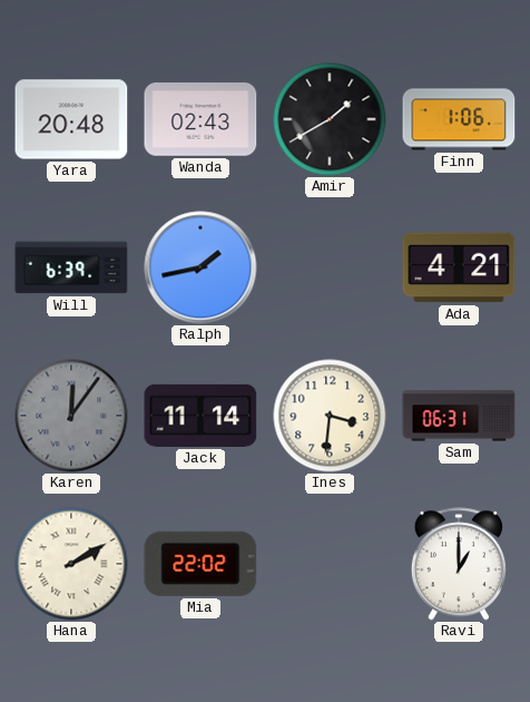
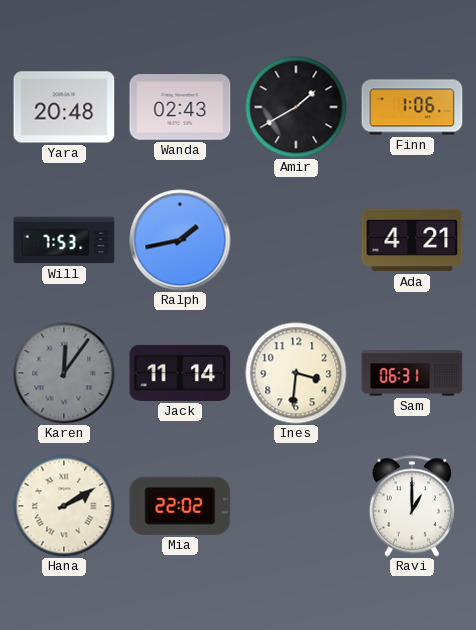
Will: 6:39 -> 7:53 (64, 240)
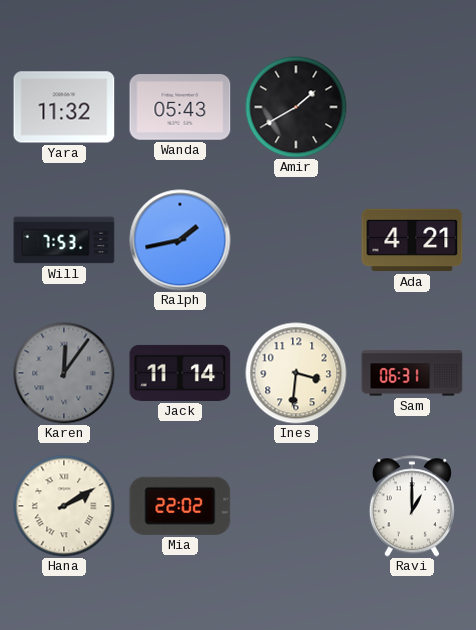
Yara: 20:48 -> 11:32 (64, 107)
Wanda: 02:43 -> 05:43 (180, 107)
Finn: 1:06 -> none (412, 107)
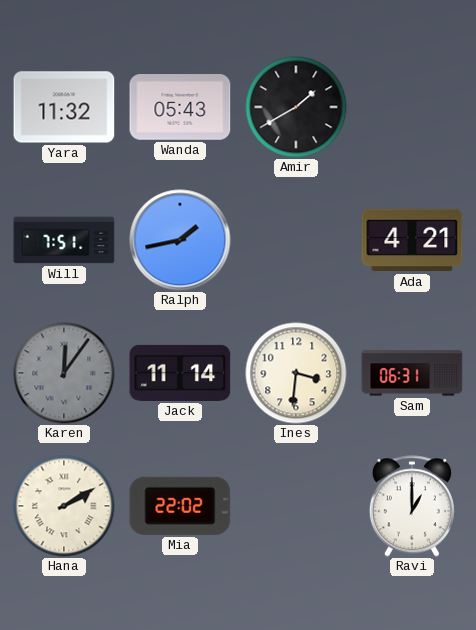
Will: 7:53 -> 7:51 (64, 240)
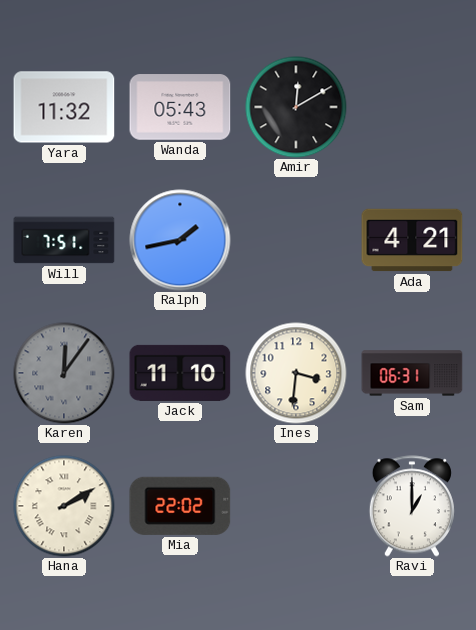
Amir: 1:40 -> 12:10 (296, 107)
Jack: 11:14 -> 11:10 (180, 373)
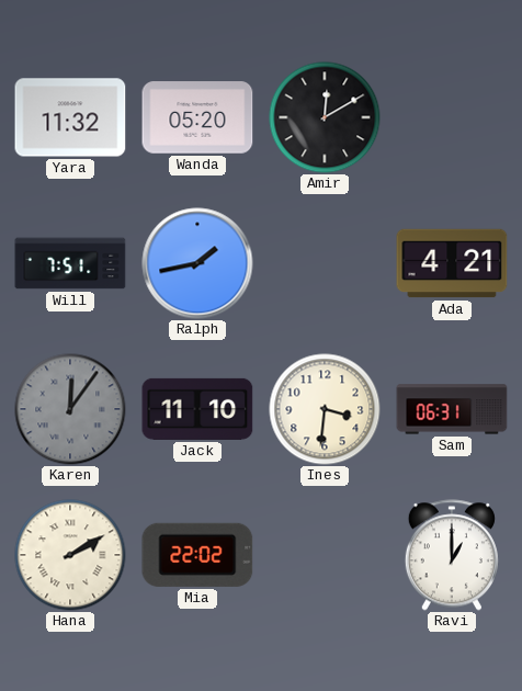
Wanda: 05:43 -> 05:20 (197, 117)
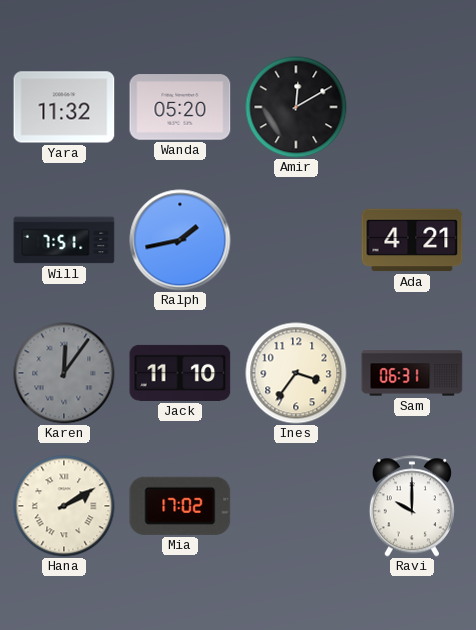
Ines: 3:31 -> 3:36 (296, 373)
Mia: 22:02 -> 17:02 (180, 506)
Ravi: 1:00 -> 10:00 (412, 506)
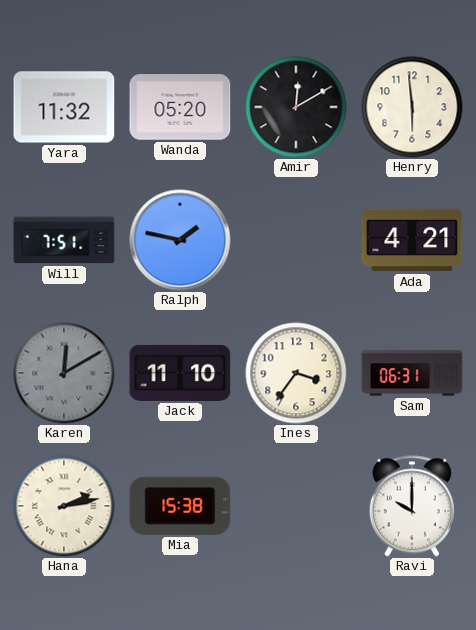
Henry: none -> 5:59 (412, 107)
Ralph: 1:43 -> 1:47 (180, 240)
Karen: 12:06 -> 12:10 (64, 373)
Hana: 2:10 -> 2:13 (64, 506)
Mia: 17:02 -> 15:38 (180, 506)
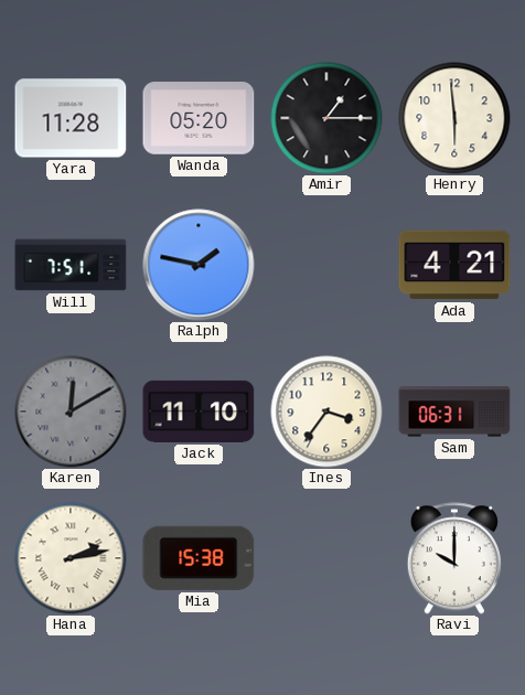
Yara: 11:32 -> 11:28 (71, 118)
Amir: 12:10 -> 1:15 (326, 118)
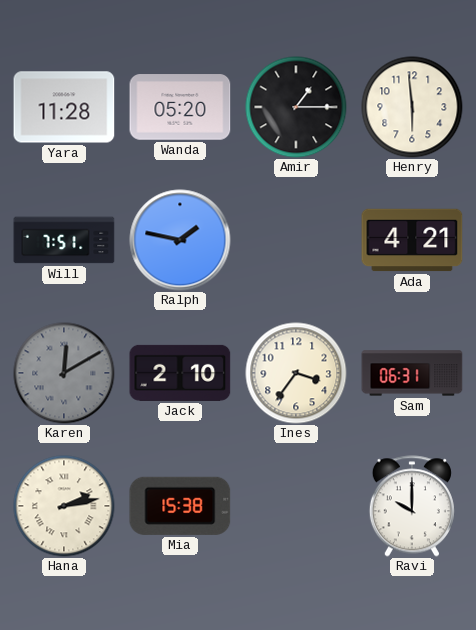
Jack: 11:10 -> 2:10 (180, 373)
